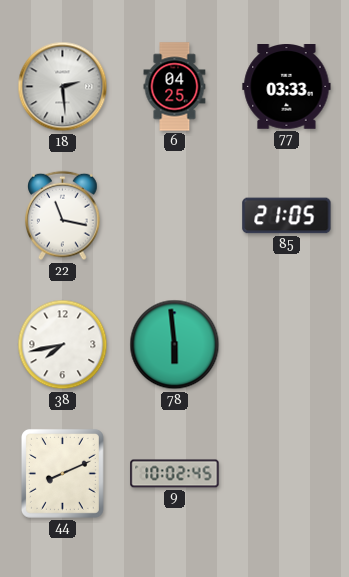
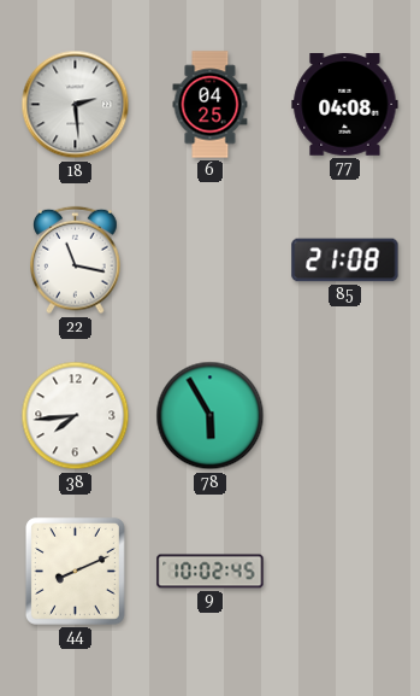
77: 03:33 -> 04:08 (345, 105)
85: 21:05 -> 21:08 (345, 261)
38: 7:43 -> 7:44 (76, 416)
78: 5:59 -> 5:55 (211, 416)
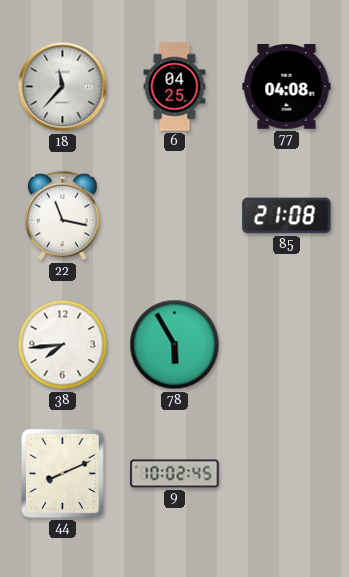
18: 2:29 -> 11:37 (63, 87)
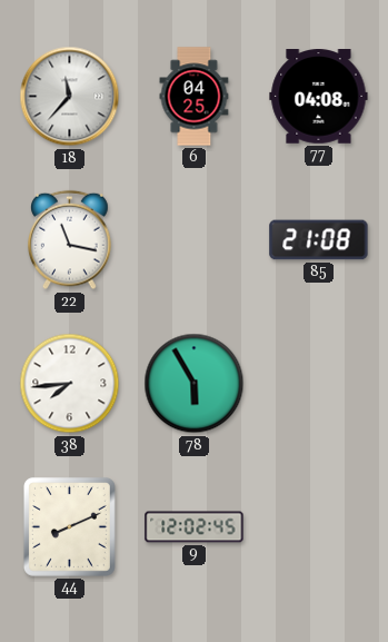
9: 10:02 -> 12:02 (195, 527)
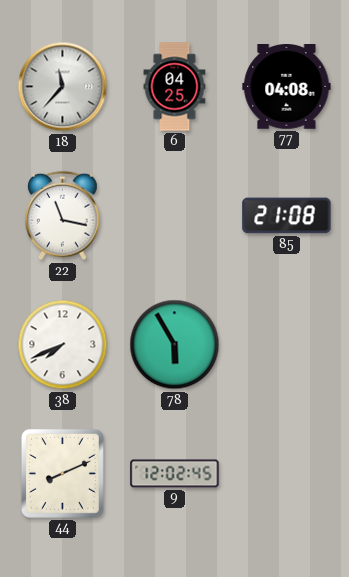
38: 7:44 -> 7:41 (63, 345)
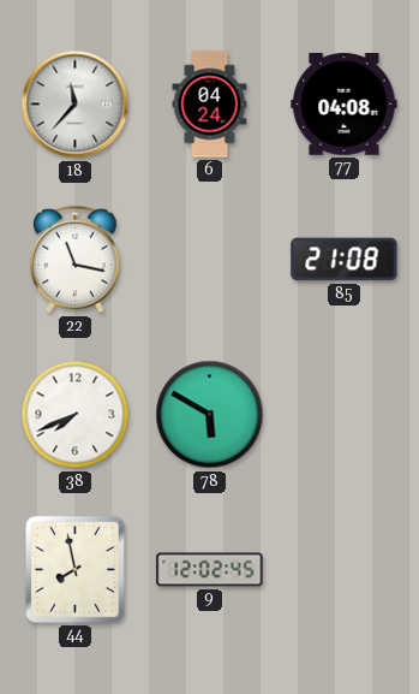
6: 04:25 -> 04:24 (210, 105)
78: 5:55 -> 5:50 (210, 415)
44: 8:11 -> 7:58 (74, 569)
